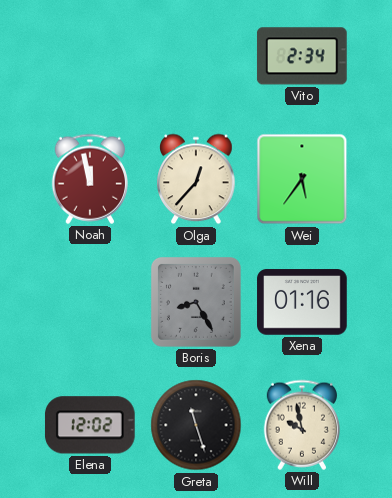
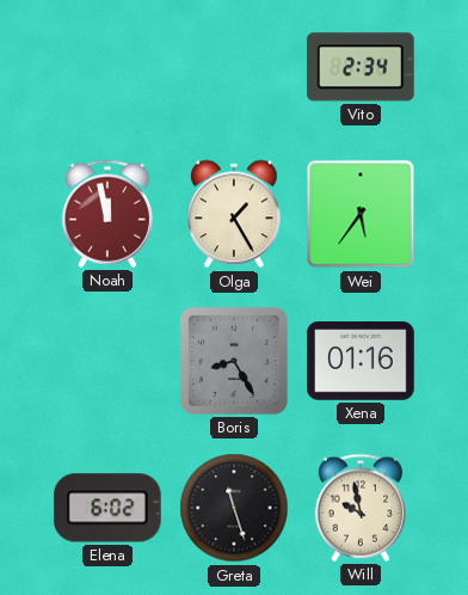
Olga: 12:37 -> 1:25 (234, 214)
Elena: 12:02 -> 6:02 (107, 508)
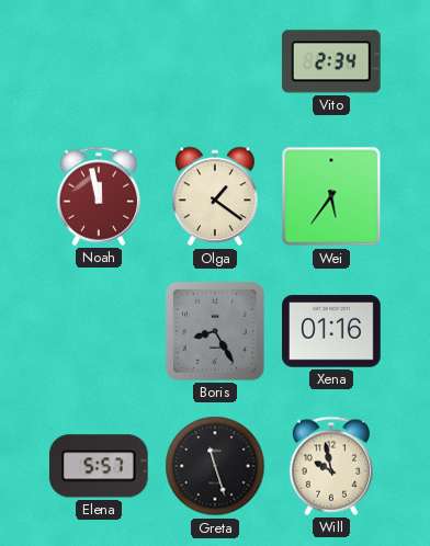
Olga: 1:25 -> 1:21 (215, 196)
Elena: 6:02 -> 5:57 (99, 466)
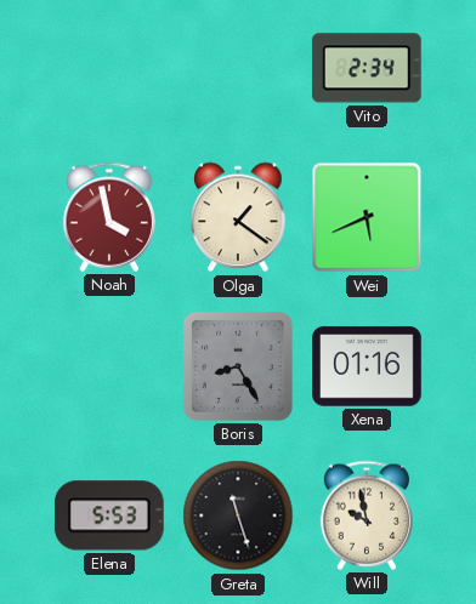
Noah: 11:58 -> 3:58 (108, 217)
Wei: 5:36 -> 5:41 (367, 217)
Elena: 5:57 -> 5:53 (109, 515)
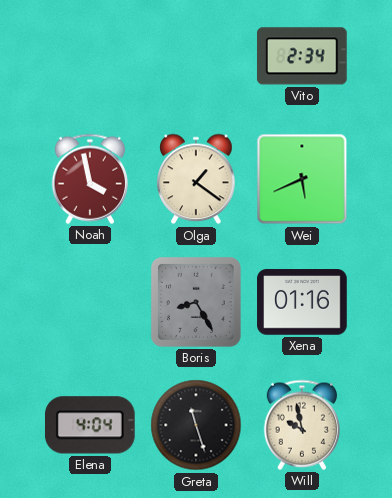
Elena: 5:53 -> 4:04 (90, 425)
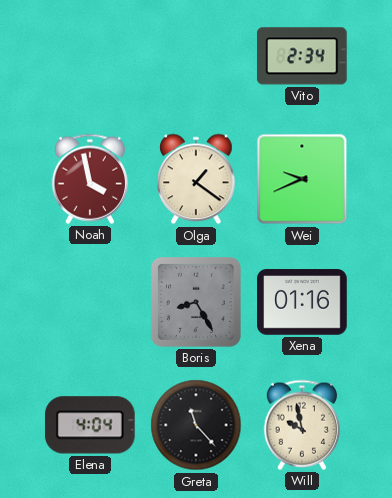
Wei: 5:41 -> 9:41 (302, 179)
Greta: 11:27 -> 11:23 (196, 425)
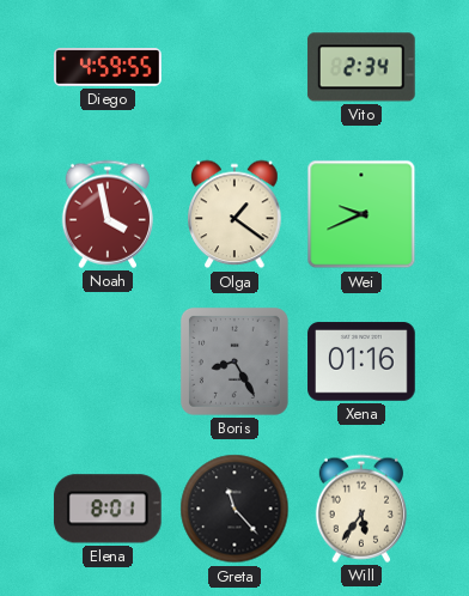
Diego: none -> 4:59 (108, 67)
Elena: 4:04 -> 8:01 (108, 509)
Will: 9:58 -> 5:36 (360, 509)
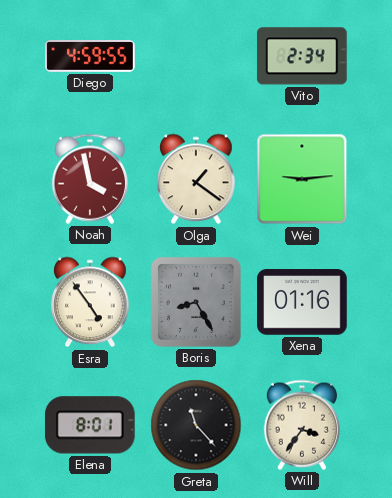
Wei: 9:41 -> 9:14 (302, 179)
Esra: none -> 4:54 (90, 302)
Will: 5:36 -> 3:36 (301, 425)
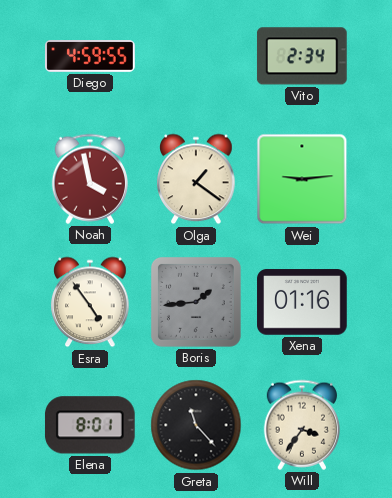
Boris: 8:25 -> 1:44 (196, 302)
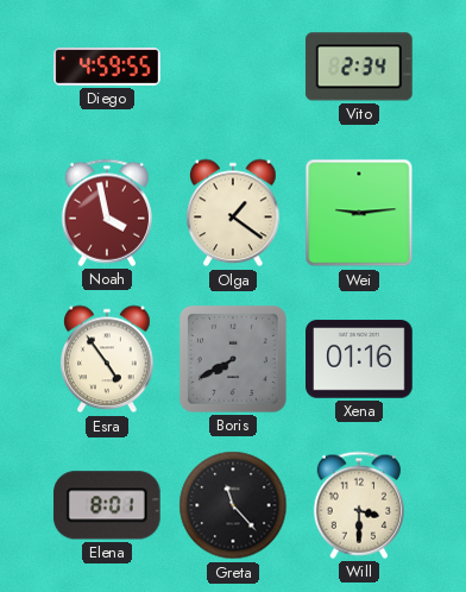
Boris: 1:44 -> 7:40 (233, 359)
Will: 3:36 -> 3:30 (358, 505)
